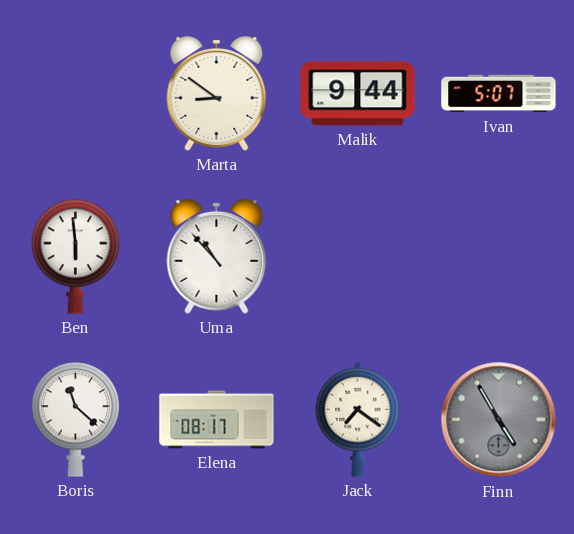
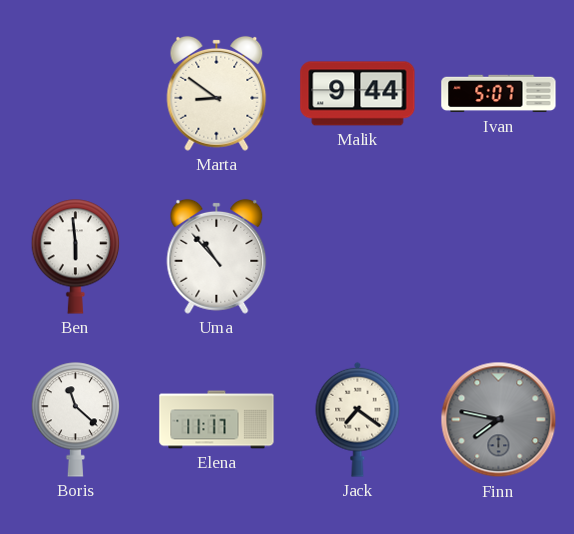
Elena: 08:17 -> 11:17 (217, 420)
Finn: 4:55 -> 7:47 (499, 420)
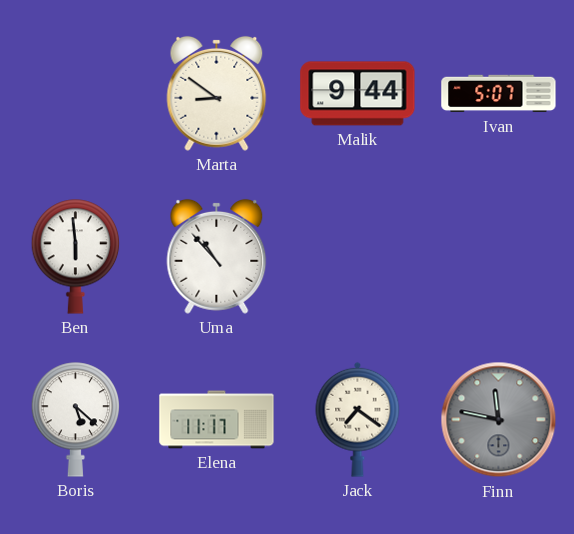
Boris: 11:22 -> 5:22 (76, 420)
Finn: 7:47 -> 11:47 (499, 420)
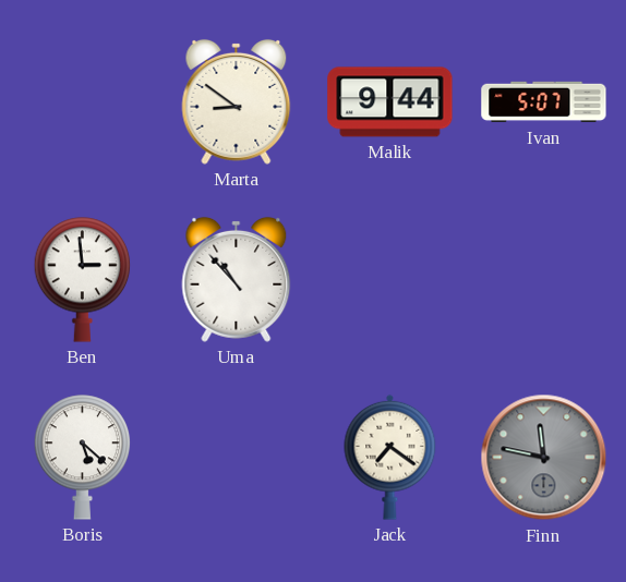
Ben: 5:59 -> 2:59 (83, 280)
Elena: 11:17 -> none (217, 420)
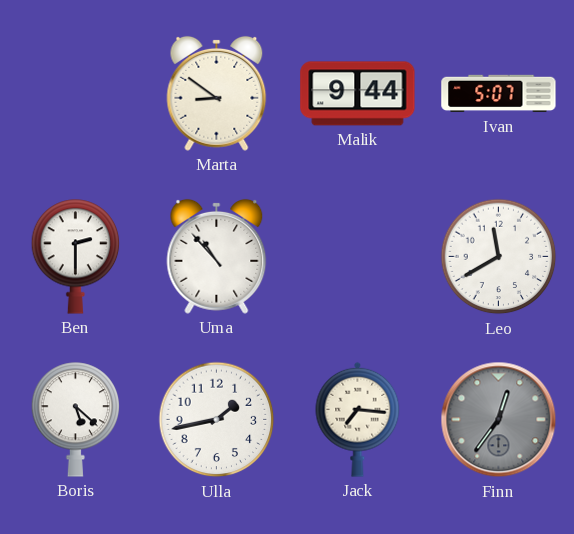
Ben: 2:59 -> 2:30 (76, 257)
Leo: none -> 11:40 (499, 257)
Ulla: none -> 1:43 (217, 420)
Jack: 7:21 -> 7:16 (358, 419)
Finn: 11:47 -> 12:36 (499, 420)
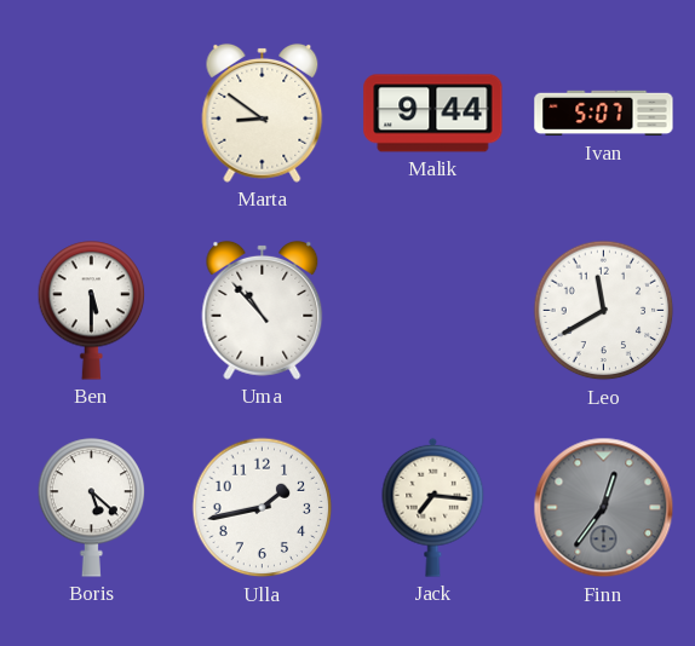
Ben: 2:30 -> 5:30 (92, 311)
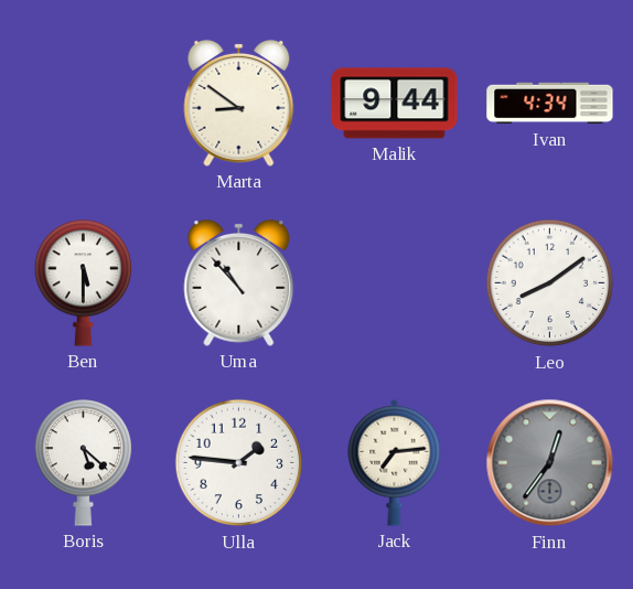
Ivan: 5:07 -> 4:34 (550, 104)
Leo: 11:40 -> 8:09 (550, 283)
Ulla: 1:43 -> 1:46 (239, 463)
Jack: 7:16 -> 7:14 (395, 462)
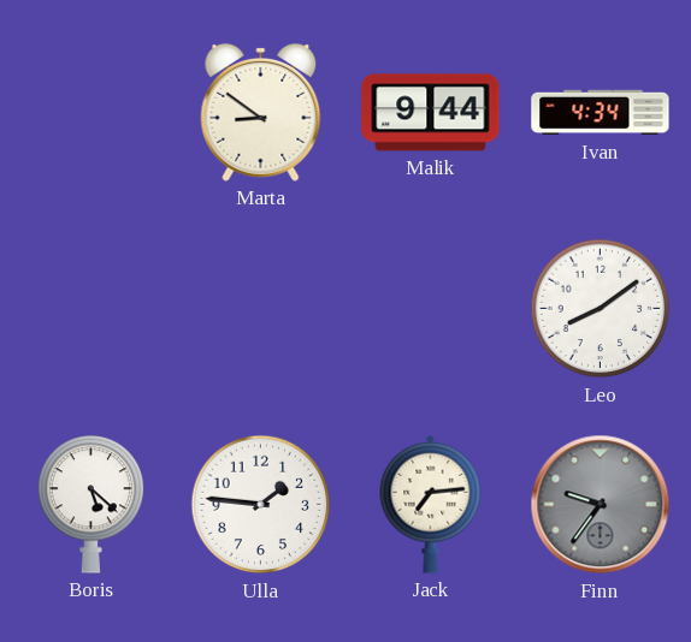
Ben: 5:30 -> none (84, 283)
Uma: 10:53 -> none (239, 282)
Finn: 12:36 -> 9:36 (601, 505)
